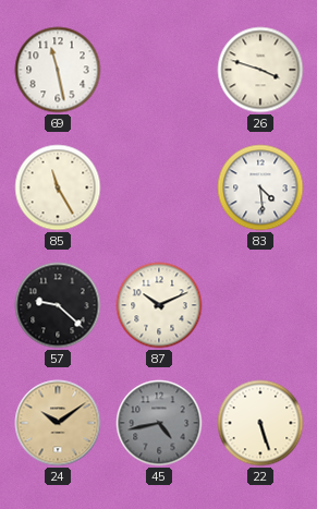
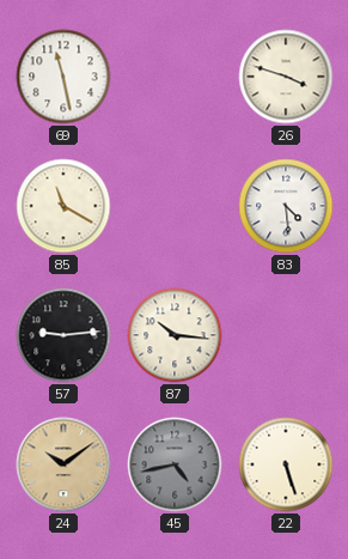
85: 11:25 -> 11:20 (63, 206)
57: 9:22 -> 9:14 (63, 335)
87: 10:11 -> 10:16 (175, 335)
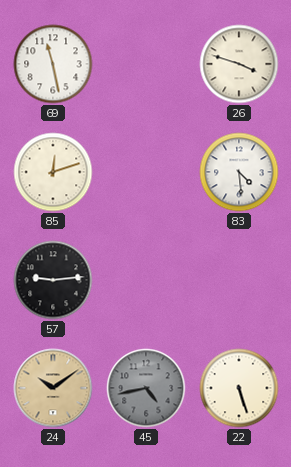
85: 11:20 -> 12:12 (53, 172)
87: 10:16 -> none (175, 335)
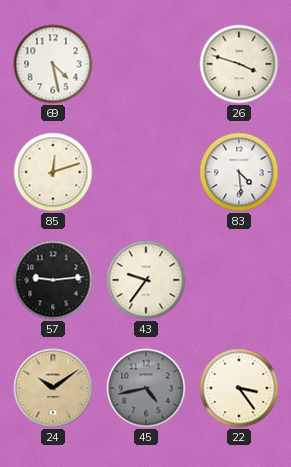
69: 11:28 -> 4:28 (53, 64)
43: none -> 9:36 (146, 280)
22: 5:27 -> 3:24 (239, 388)
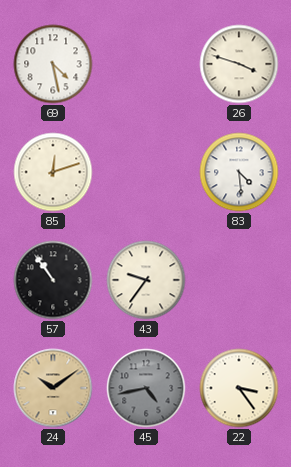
57: 9:14 -> 10:54 (53, 280)
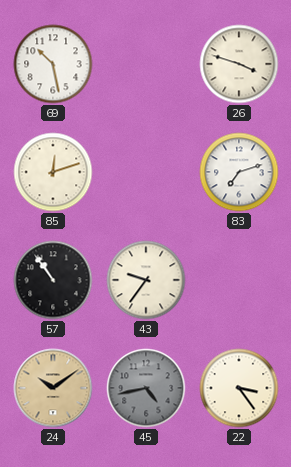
69: 4:28 -> 10:28 (53, 64)
83: 4:29 -> 7:12 (239, 172)
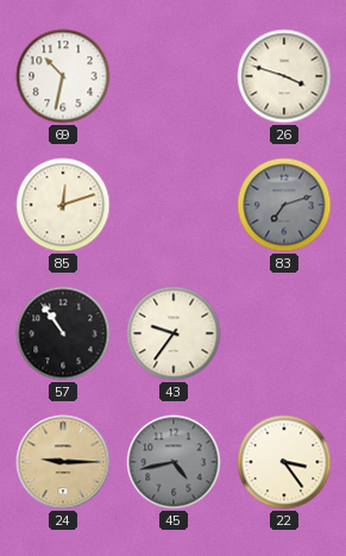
69: 10:28 -> 10:32 (63, 76)
83 dial: white -> grey (284, 205)
24: 10:09 -> 9:15 (63, 462)
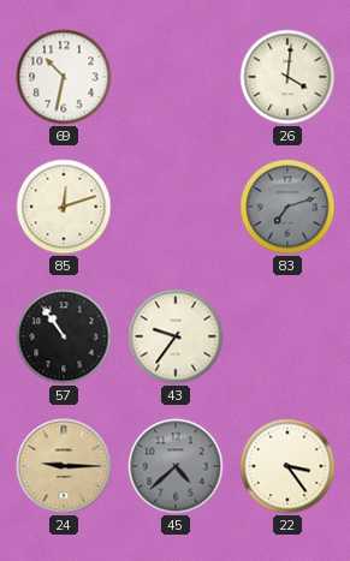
26: 3:48 -> 4:01 (287, 77)
45: 4:43 -> 4:38 (176, 466)
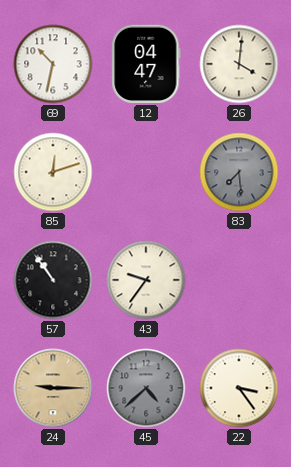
12: none -> 04:47 (146, 64)
83: 7:12 -> 7:29 (239, 172)
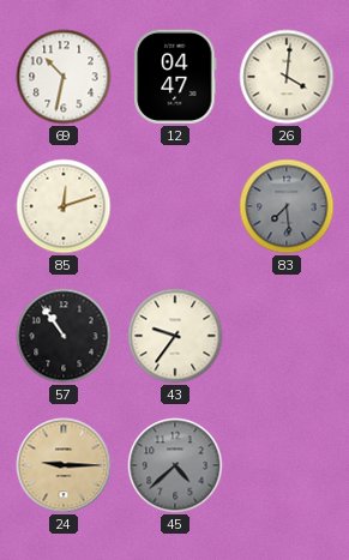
22: 3:24 -> none (239, 388)
